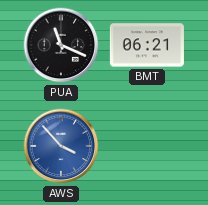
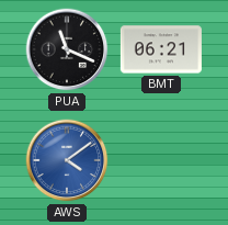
AWS: 3:53 -> 4:09 (67, 160)
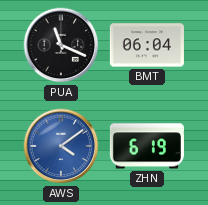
BMT: 06:21 -> 06:04 (147, 45)
ZHN: none -> 6:19 (147, 146)
